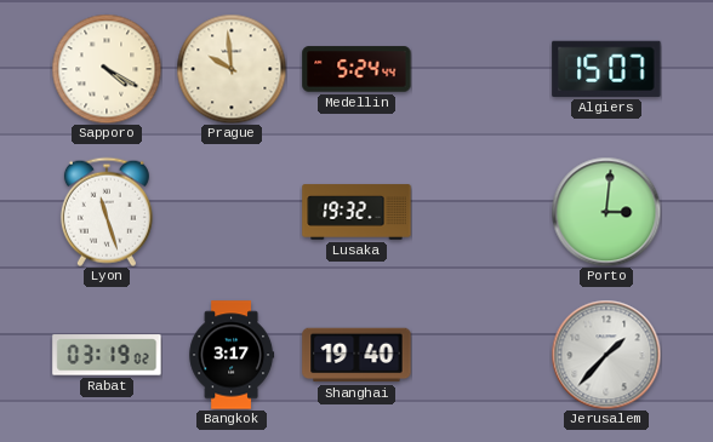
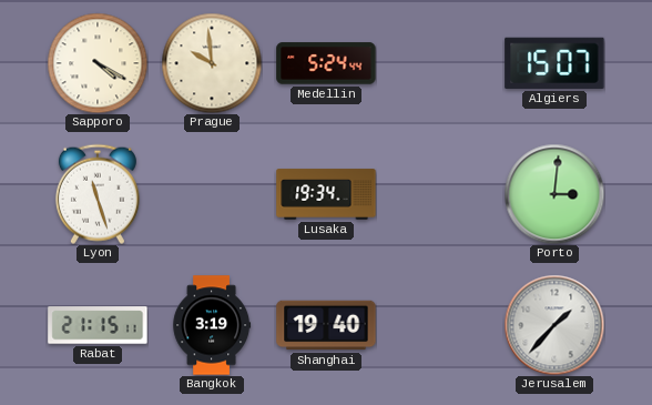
Lusaka: 19:32 -> 19:34 (326, 194)
Rabat: 03:19 -> 21:15 (98, 325)
Bangkok: 3:17 -> 3:19 (212, 325)
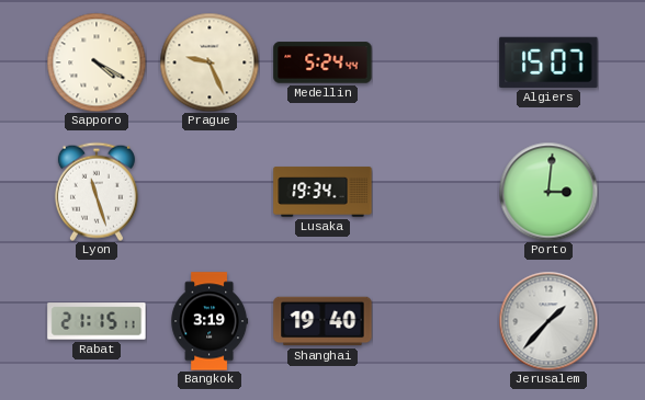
Prague: 9:59 -> 9:26 (210, 62)
